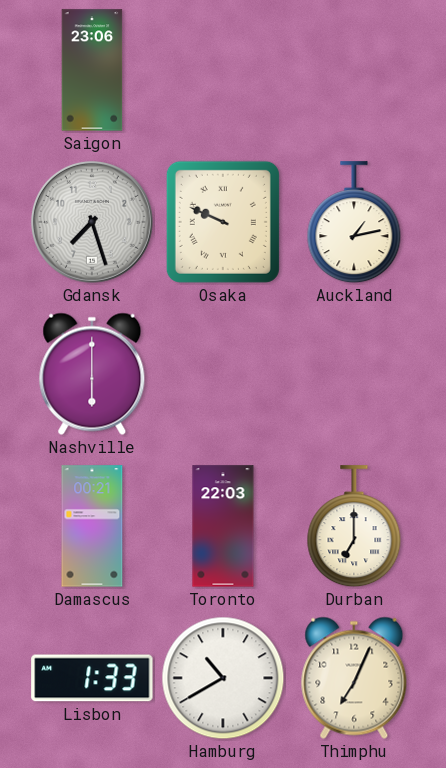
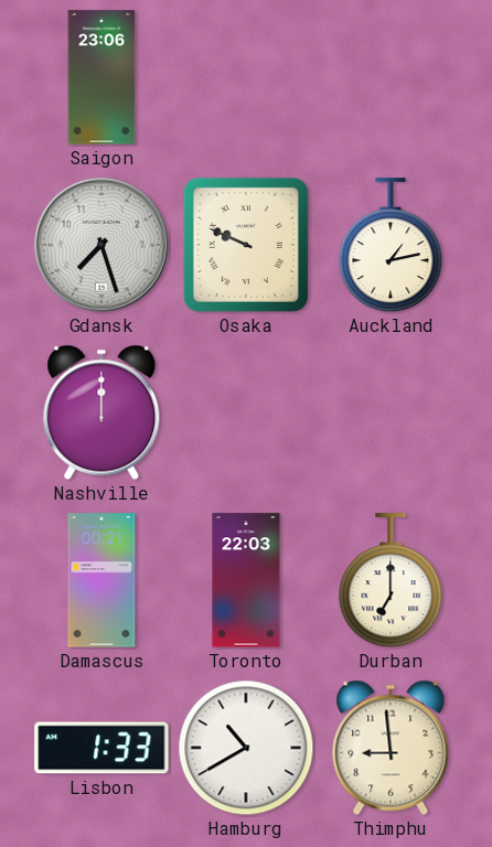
Nashville: 6:00 -> 12:00 (101, 412)
Thimphu: 7:04 -> 8:59 (391, 748)
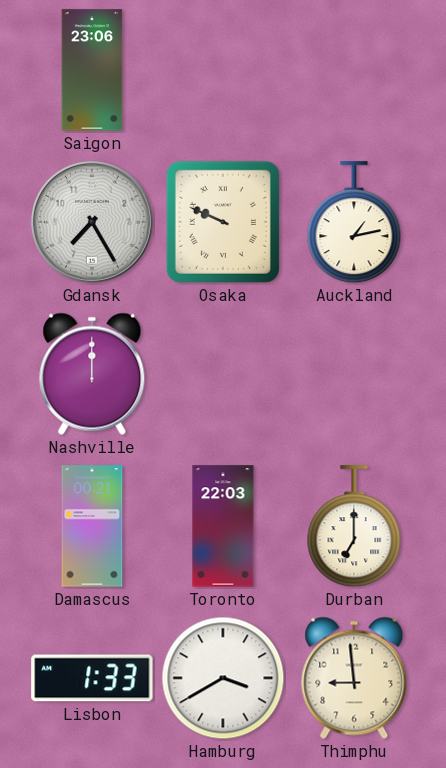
Gdansk: 7:27 -> 7:25 (92, 222)
Hamburg: 10:40 -> 3:40 (223, 678)
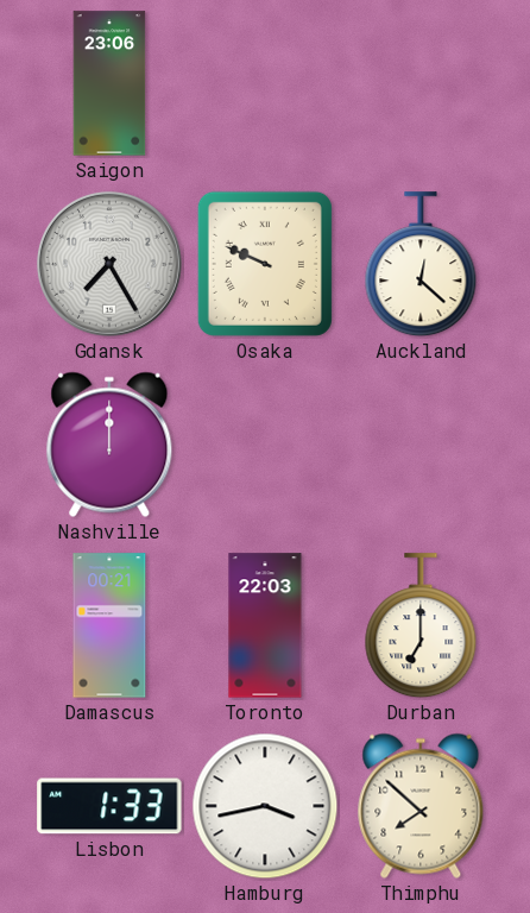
Auckland: 1:13 -> 12:22 (421, 265)
Hamburg: 3:40 -> 3:43 (265, 806)
Thimphu: 8:59 -> 7:52 (421, 806)
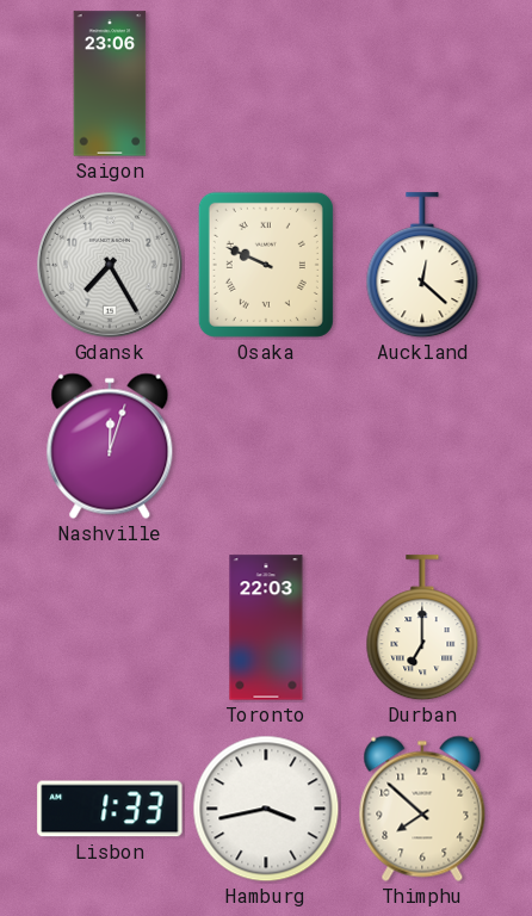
Nashville: 12:00 -> 12:03 (110, 446)
Damascus: 00:21 -> none (109, 625)
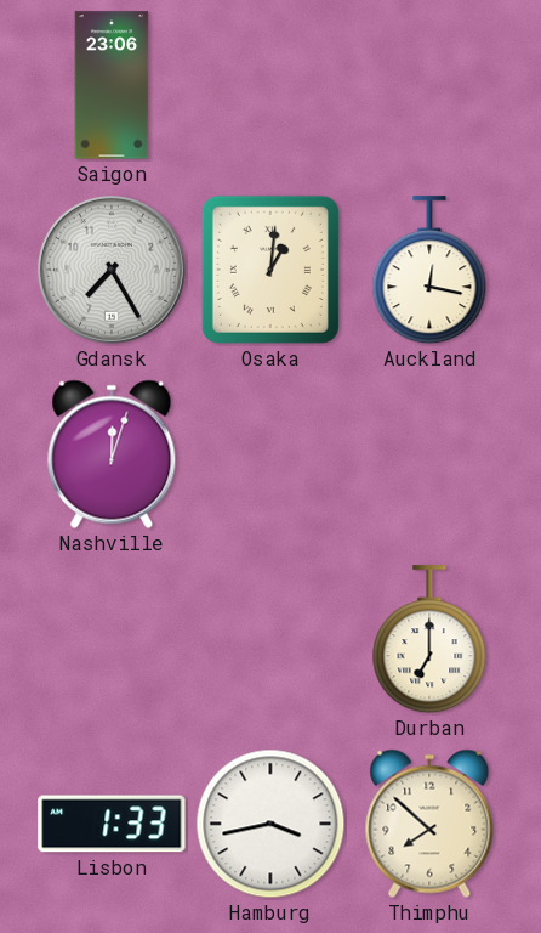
Osaka: 9:49 -> 1:01 (270, 270)
Auckland: 12:22 -> 12:17 (429, 271)
Toronto: 22:03 -> none (266, 627)
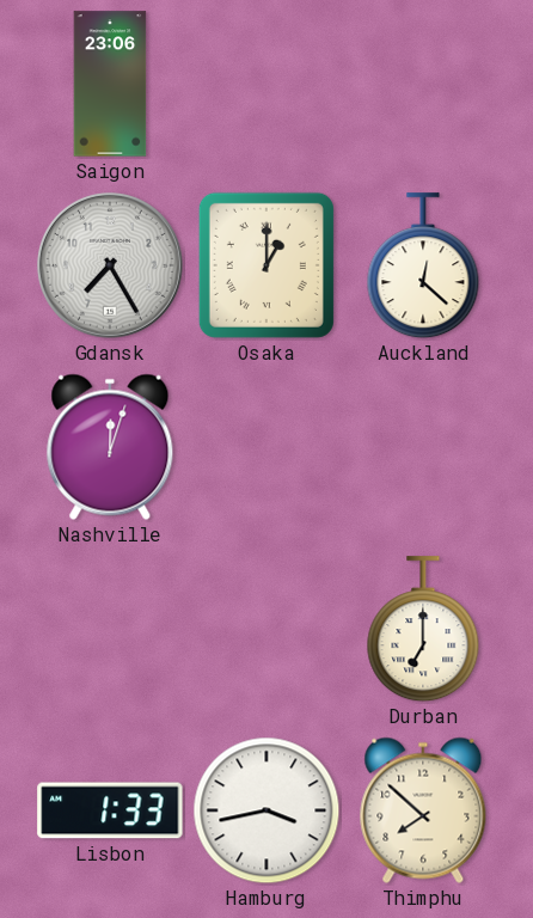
Osaka: 1:01 -> 1:00 (266, 265)
Auckland: 12:17 -> 12:22 (423, 267)
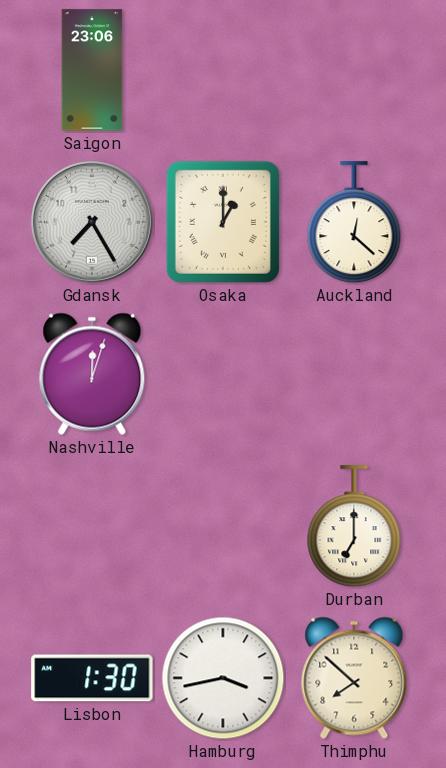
Lisbon: 1:33 -> 1:30 (92, 678)
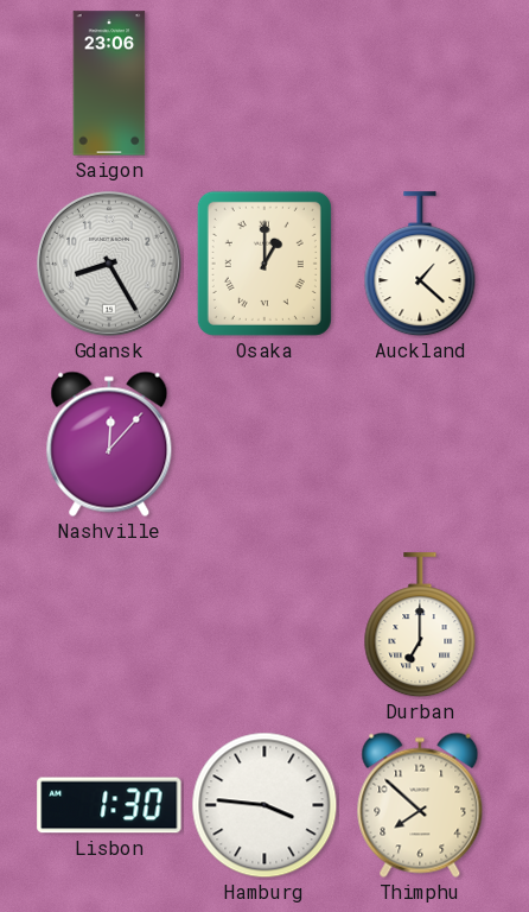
Gdansk: 7:25 -> 8:25 (109, 264)
Auckland: 12:22 -> 1:22 (420, 265)
Nashville: 12:03 -> 12:07 (109, 444)
Hamburg: 3:43 -> 3:46 (264, 805)
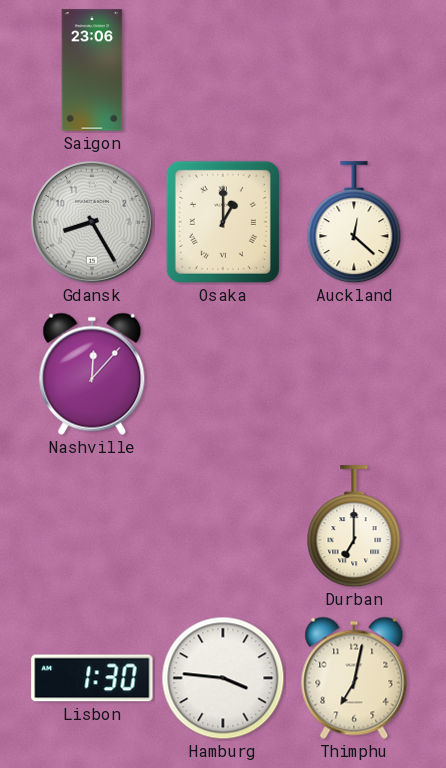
Auckland: 1:22 -> 12:22 (354, 223)
Thimphu: 7:52 -> 7:02 (354, 678)
